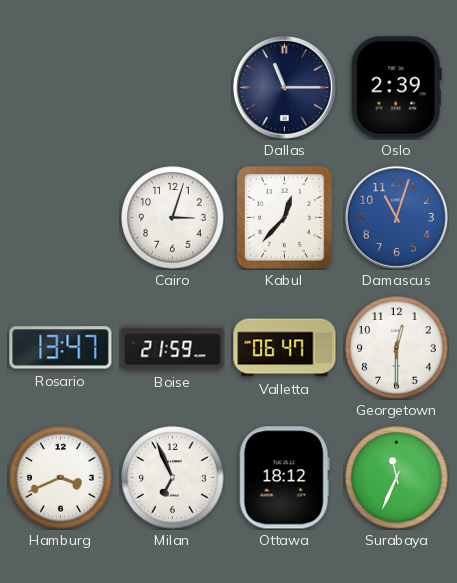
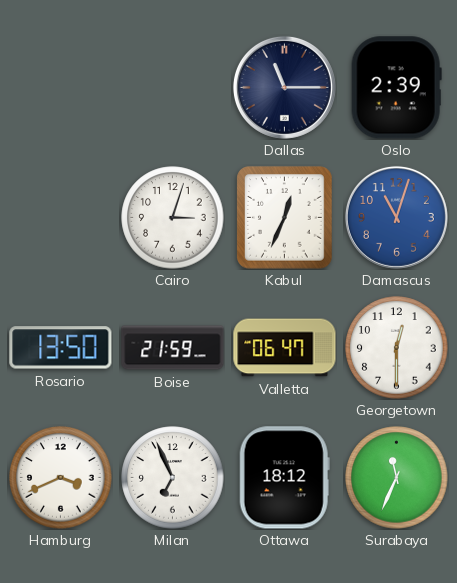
Kabul: 12:37 -> 12:34 (285, 218)
Rosario: 13:47 -> 13:50 (61, 348)
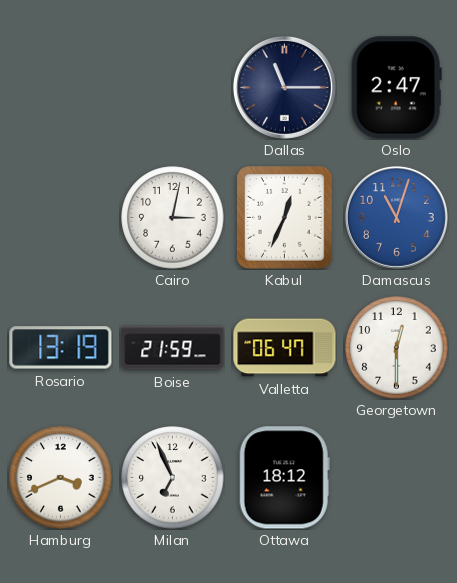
Oslo: 2:39 -> 2:47 (396, 88)
Cairo: 3:03 -> 3:02 (173, 218)
Rosario: 13:50 -> 13:19 (61, 348)
Surabaya: 11:34 -> none (397, 478)
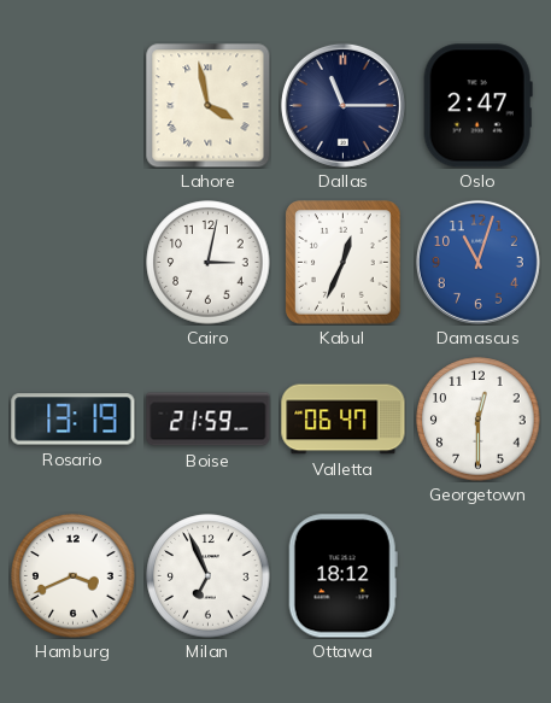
Lahore: none -> 3:58 (209, 106)
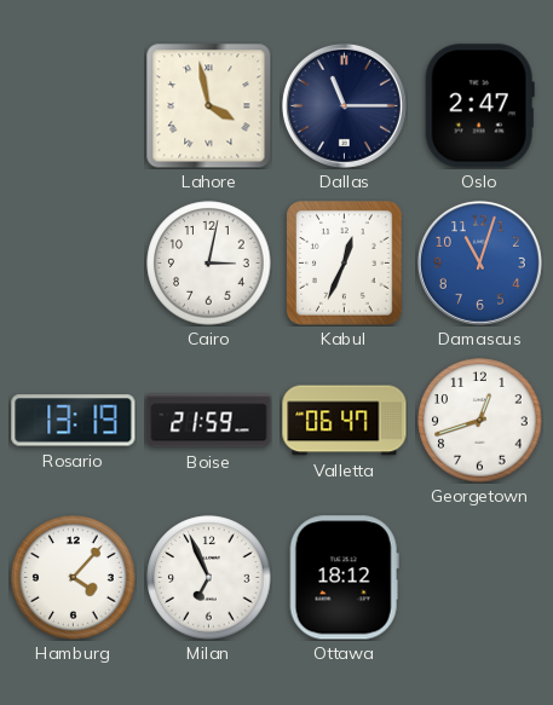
Georgetown: 12:30 -> 12:42 (480, 421)
Hamburg: 3:41 -> 4:07 (74, 578)
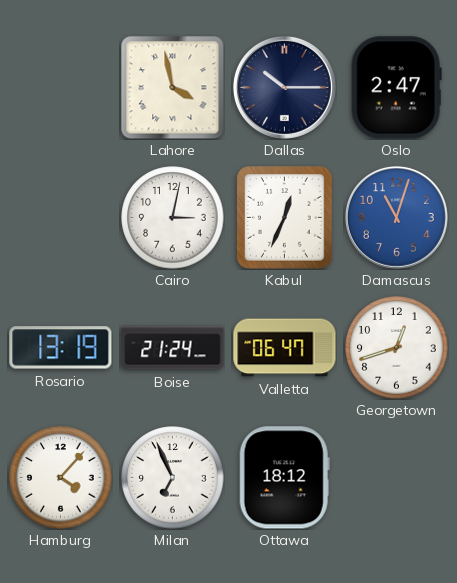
Dallas: 11:15 -> 10:15 (284, 87)
Boise: 21:59 -> 21:24 (173, 348)
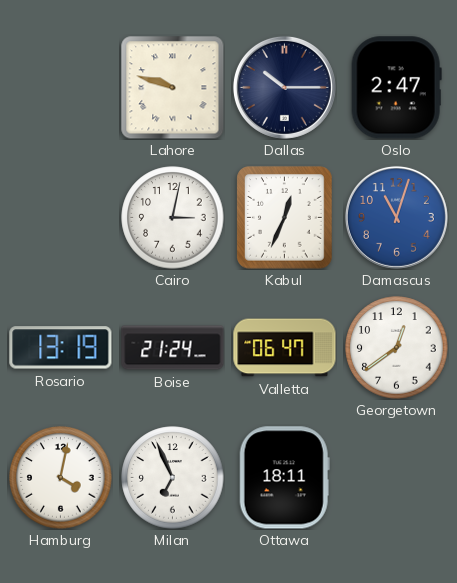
Lahore: 3:58 -> 9:48 (173, 88)
Georgetown: 12:42 -> 12:39 (397, 348)
Hamburg: 4:07 -> 4:02 (61, 478)
Ottawa: 18:12 -> 18:11 (284, 478)
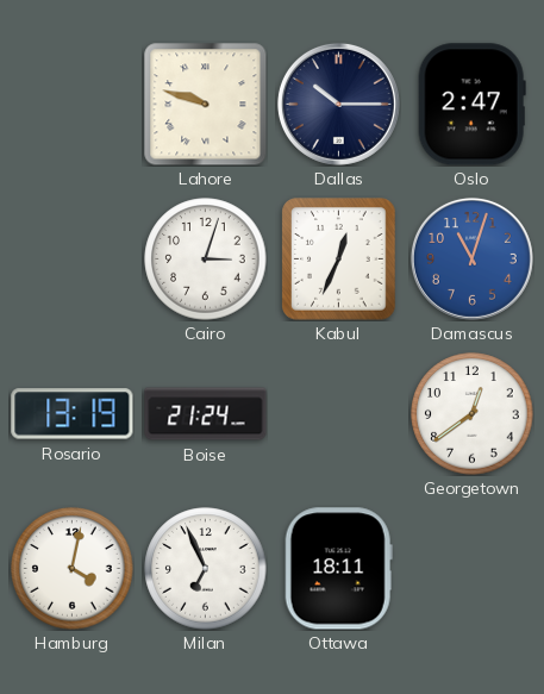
Cairo: 3:02 -> 3:03 (206, 260)
Valletta: 06:47 -> none (285, 348)
